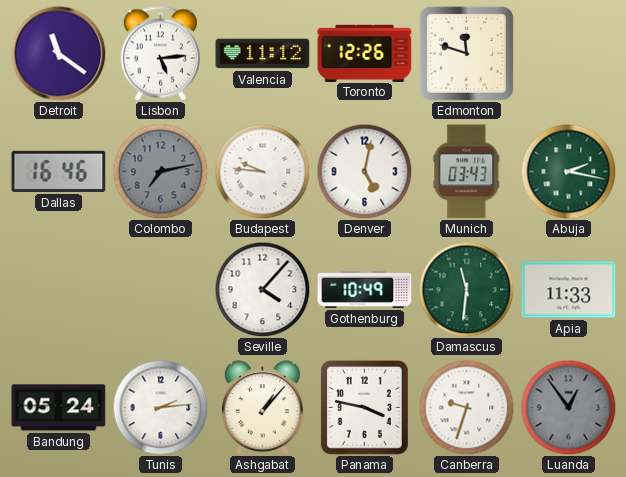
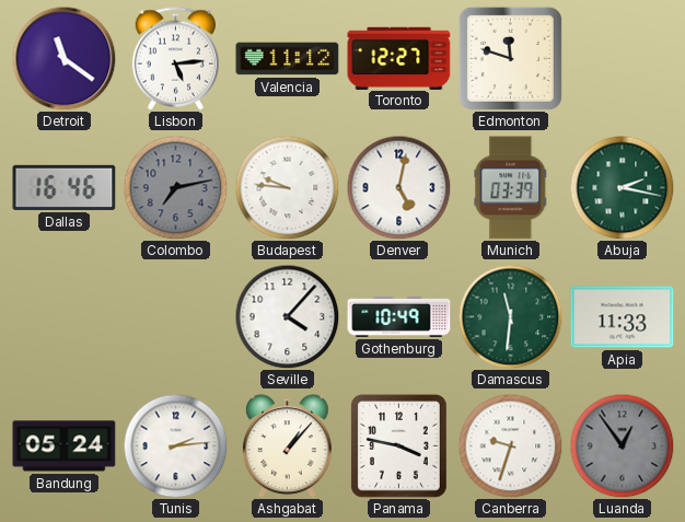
Toronto: 12:26 -> 12:27 (399, 58)
Munich: 03:43 -> 03:39 (511, 188)
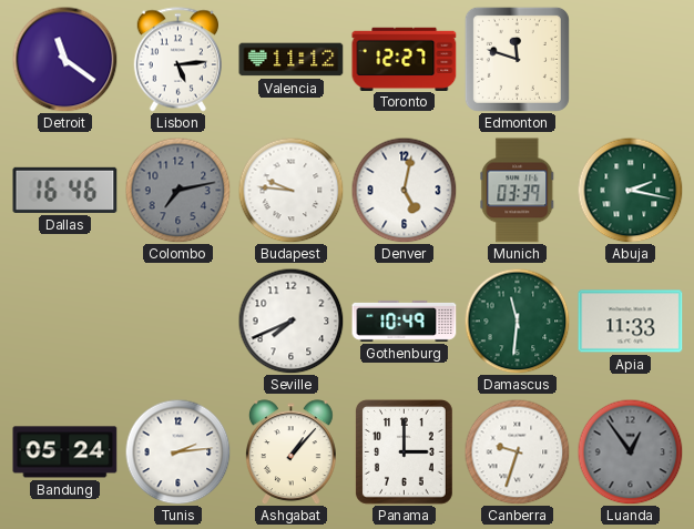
Seville: 4:07 -> 7:41 (290, 321)
Panama: 3:47 -> 3:00 (404, 451)
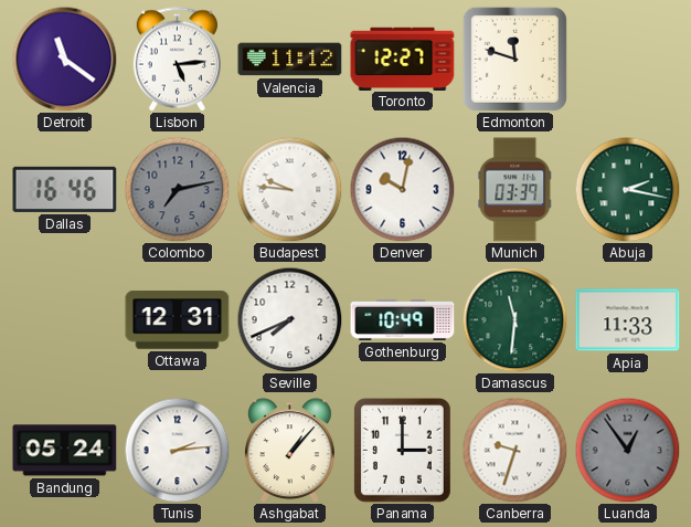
Denver: 5:02 -> 10:02 (402, 189)
Ottawa: none -> 12:31 (178, 320)
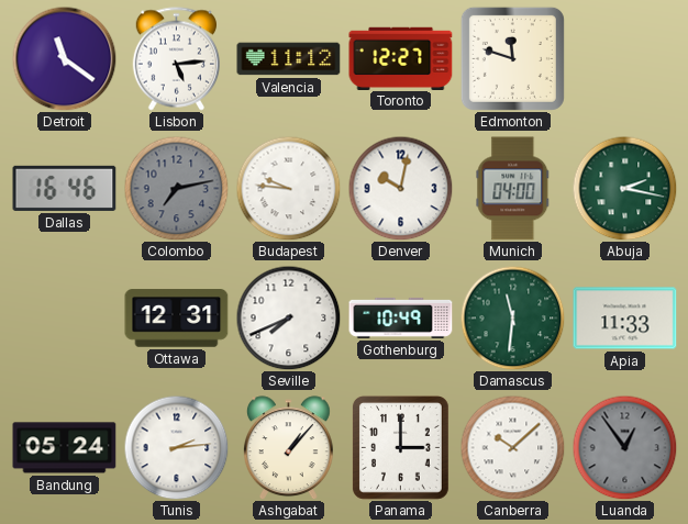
Munich: 03:39 -> 04:00 (513, 189)
Canberra: 9:33 -> 10:08 (512, 447)
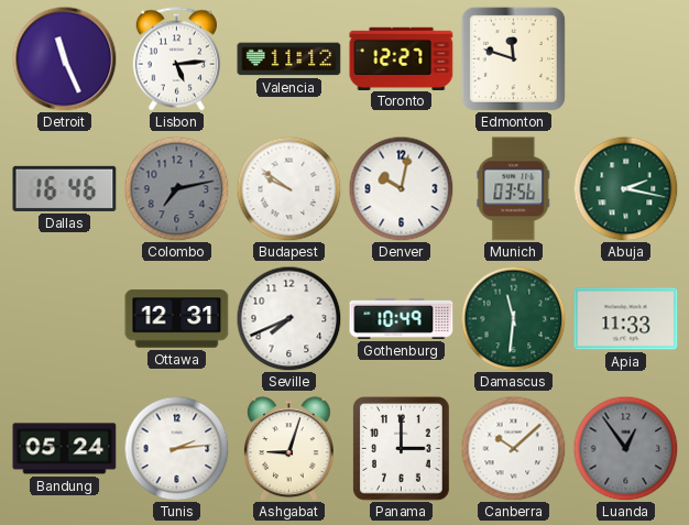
Detroit: 11:21 -> 11:26 (64, 58)
Budapest: 9:46 -> 9:51 (288, 188)
Munich: 04:00 -> 03:56 (514, 189)
Ashgabat: 1:07 -> 9:03 (288, 449)
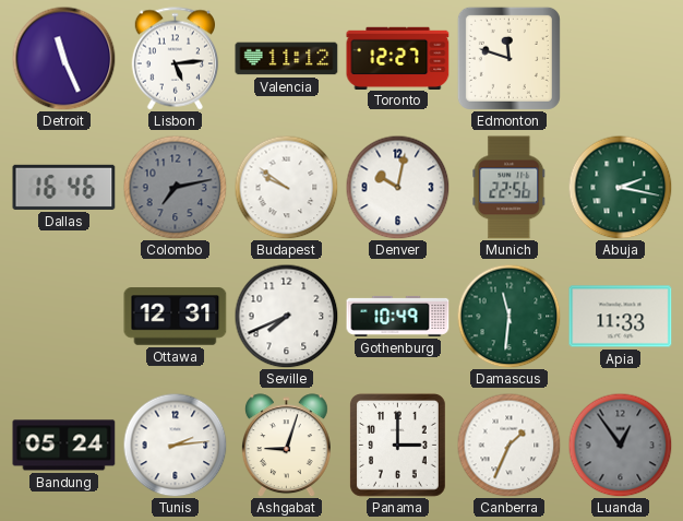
Munich: 03:56 -> 22:56 (510, 188)
Canberra: 10:08 -> 1:34 (508, 445)
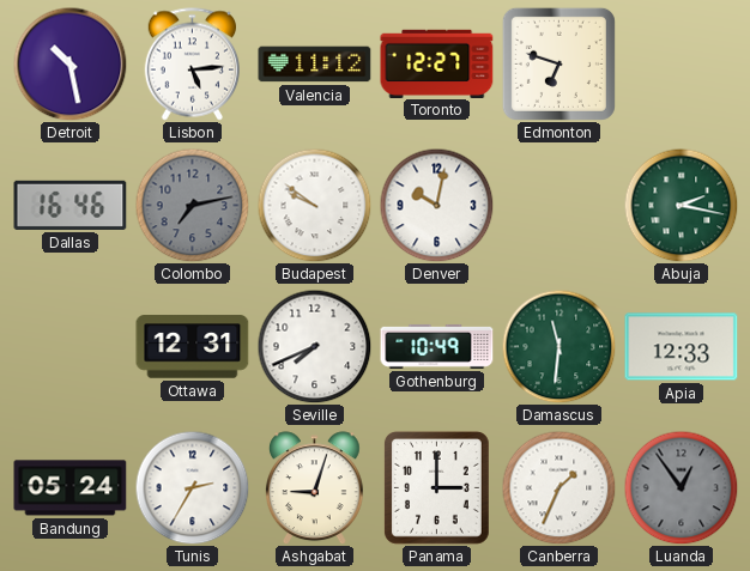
Detroit: 11:26 -> 10:28 (69, 63)
Edmonton: 11:48 -> 6:48 (558, 63)
Munich: 22:56 -> none (510, 188)
Apia: 11:33 -> 12:33 (682, 347)
Tunis: 2:14 -> 2:35 (192, 487)
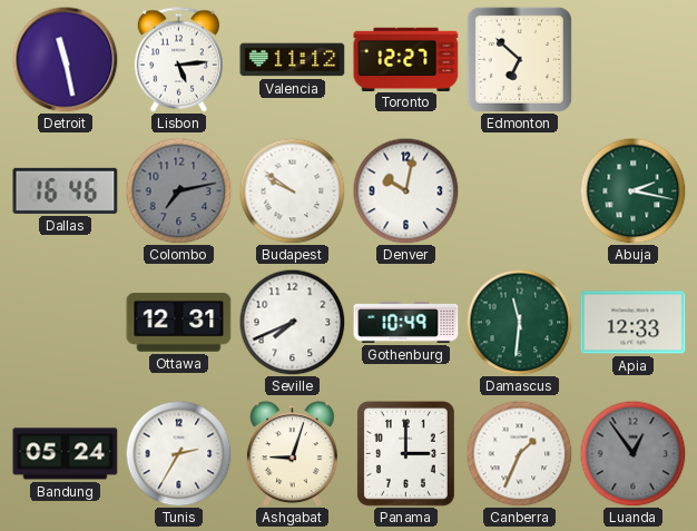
Detroit: 10:28 -> 11:28 (65, 59)
Edmonton: 6:48 -> 6:52 (519, 59)
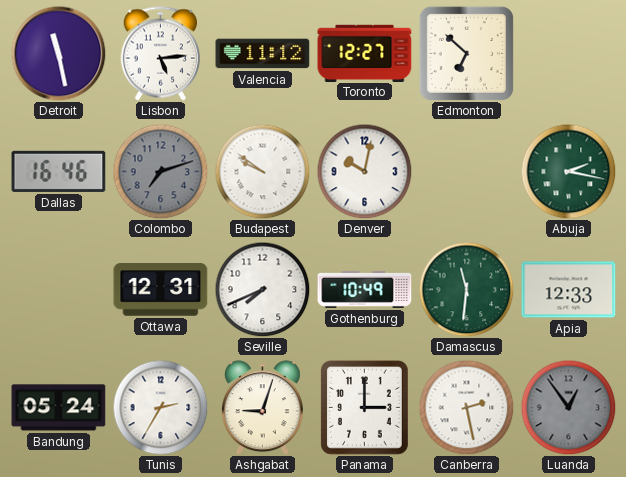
Colombo: 7:13 -> 7:12 (160, 171)
Canberra: 1:34 -> 2:28 (466, 407)
